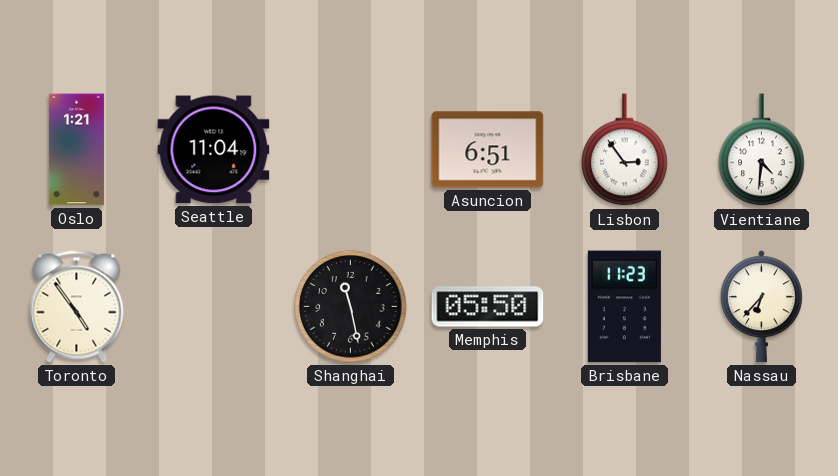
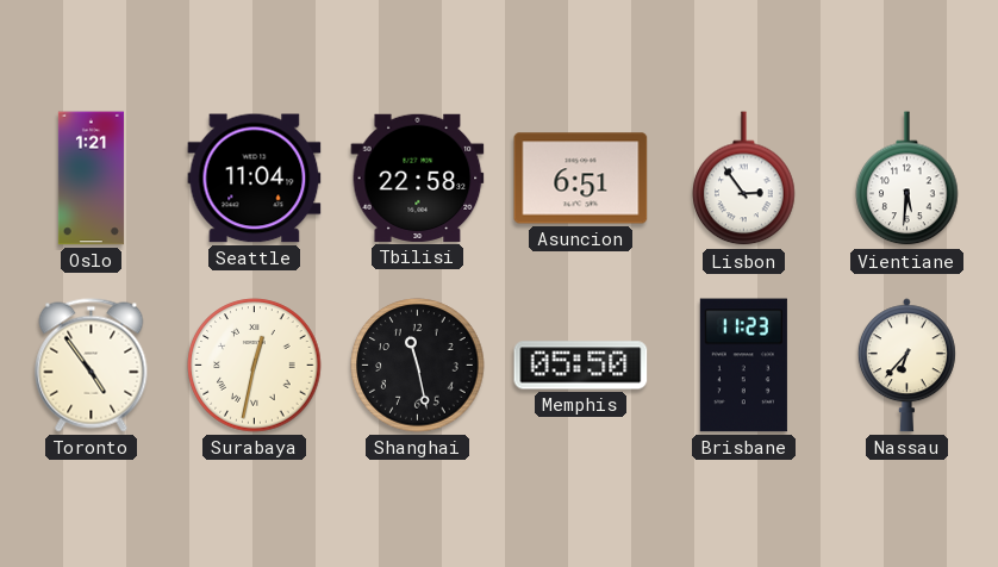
Tbilisi: none -> 22:58 (418, 177)
Vientiane: 4:31 -> 5:31 (907, 179)
Surabaya: none -> 12:32 (255, 366)
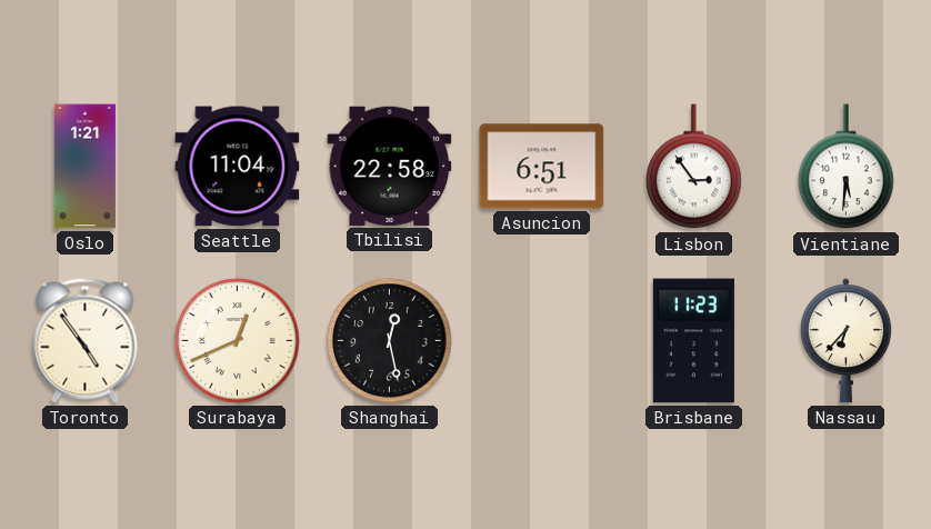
Surabaya: 12:32 -> 12:41 (238, 341)
Shanghai: 11:28 -> 12:28 (390, 341)
Memphis: 05:50 -> none (581, 366)
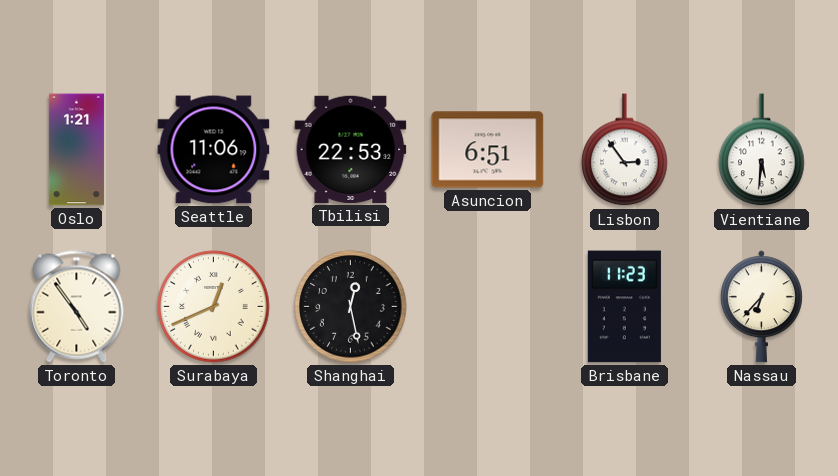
Seattle: 11:04 -> 11:06 (214, 150)
Tbilisi: 22:58 -> 22:53 (351, 149)
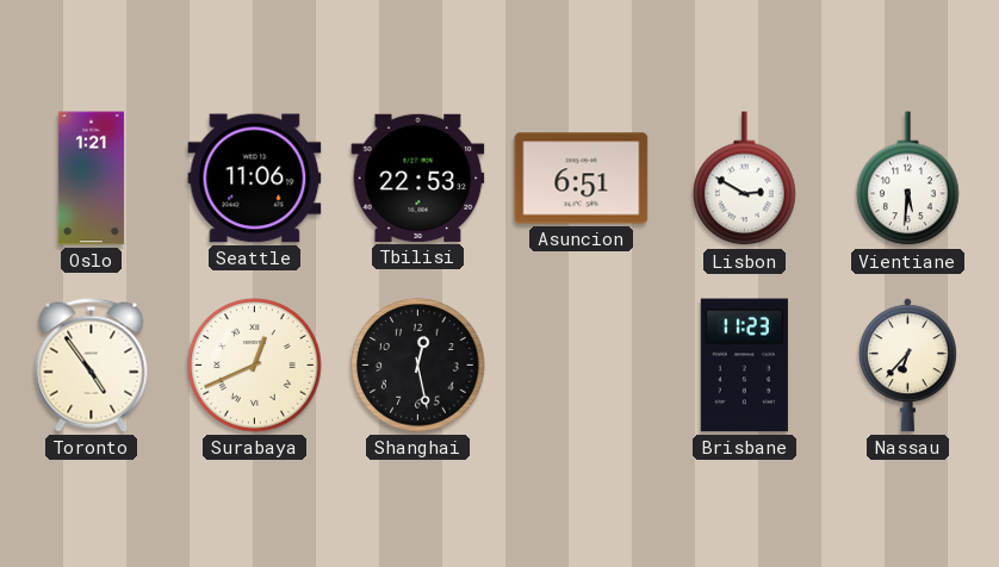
Lisbon: 2:54 -> 2:50 (745, 179)
